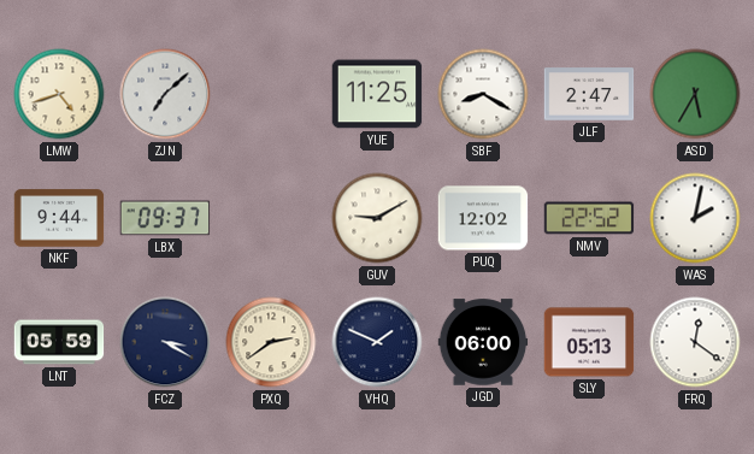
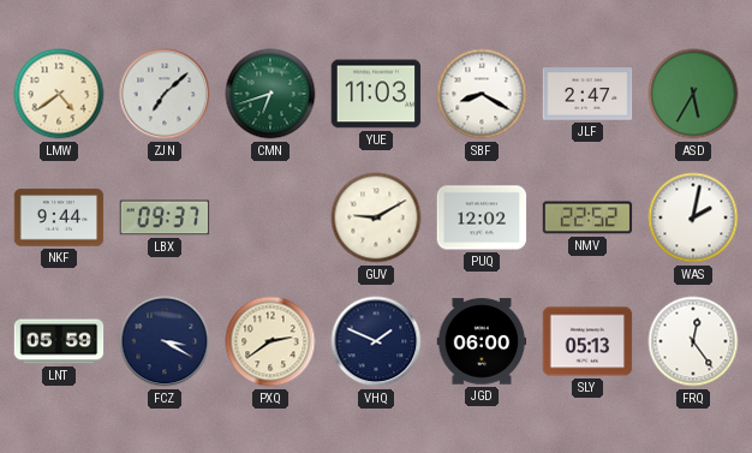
LMW: 4:42 -> 4:39 (59, 94)
CMN: none -> 6:42 (270, 94)
YUE: 11:25 -> 11:03 (376, 94)
FRQ: 12:21 -> 12:24 (693, 341)
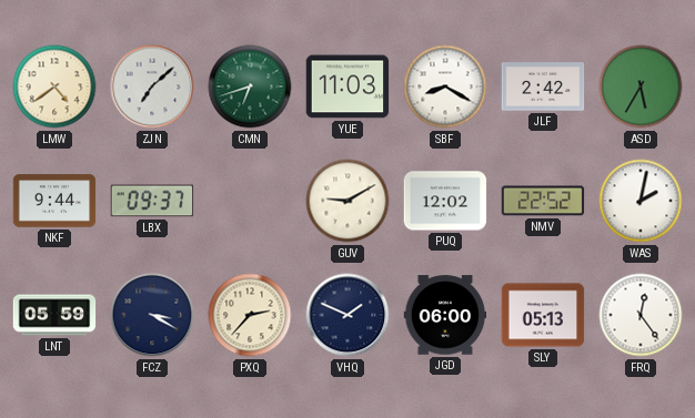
JLF: 2:47 -> 2:42 (543, 86)
PXQ: 2:39 -> 2:37 (250, 315)
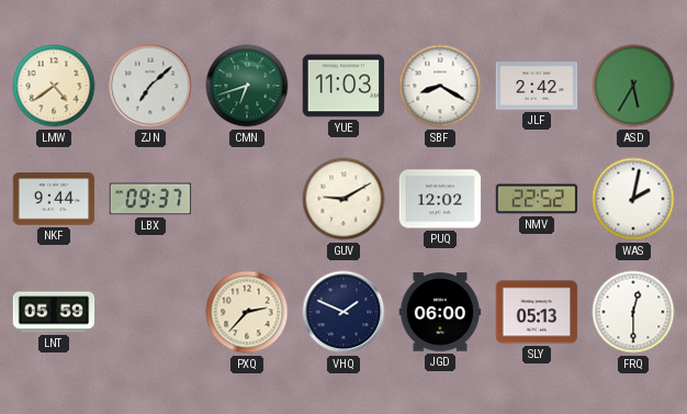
FCZ: 3:20 -> none (152, 315)
FRQ: 12:24 -> 12:30 (633, 312)
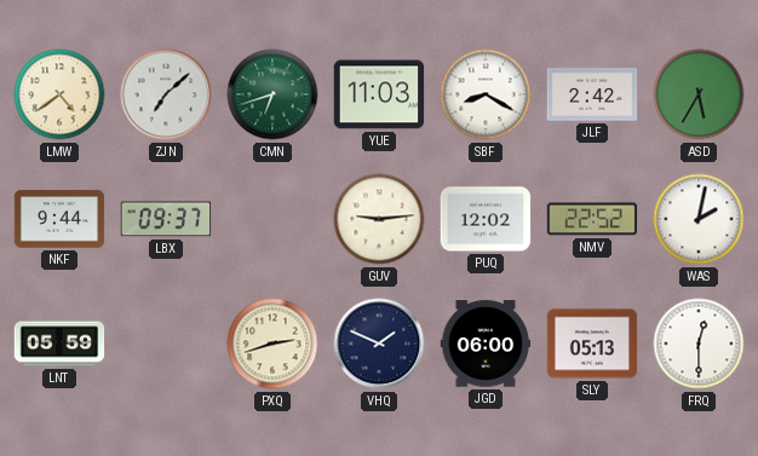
GUV: 9:10 -> 9:14 (379, 219)
PXQ: 2:37 -> 2:42 (272, 344)
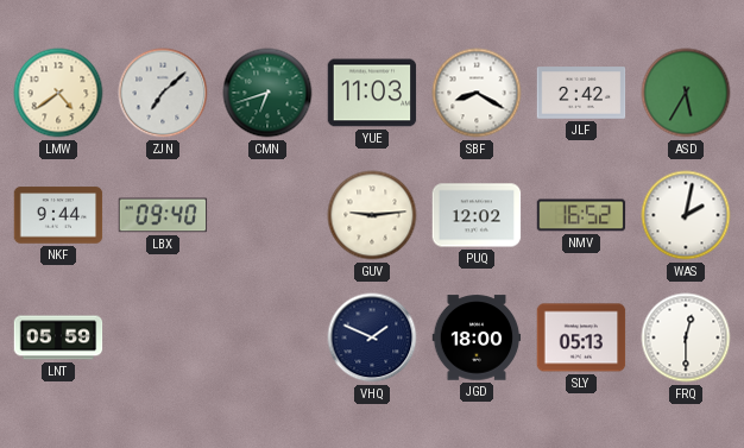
LBX: 09:37 -> 09:40 (163, 215)
NMV: 22:52 -> 16:52 (581, 215)
PXQ: 2:42 -> none (272, 344)
JGD: 06:00 -> 18:00 (477, 337)
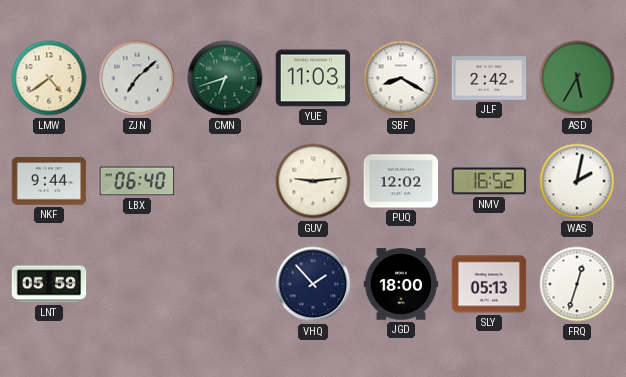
LBX: 09:40 -> 06:40 (137, 181)
VHQ: 1:49 -> 1:53 (313, 284)
FRQ: 12:30 -> 12:33 (577, 284)
